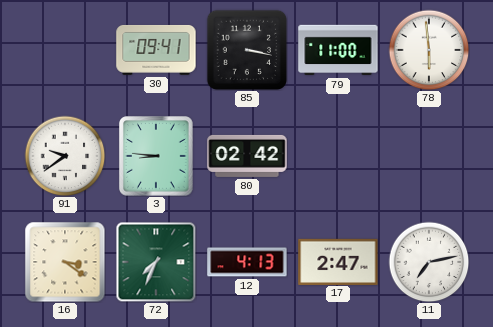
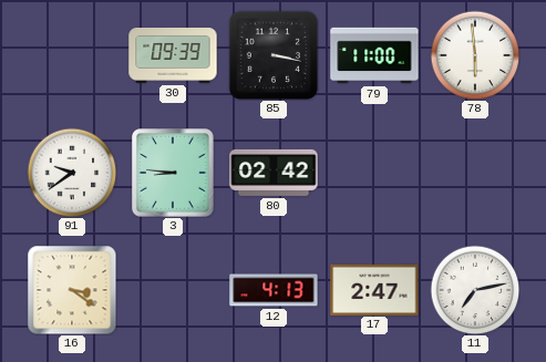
30: 09:41 -> 09:39 (173, 55)
72: 7:34 -> none (156, 262)
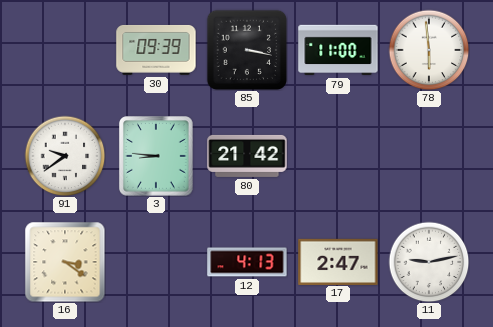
80: 02:42 -> 21:42 (247, 156)
11: 7:13 -> 9:13 (429, 262)
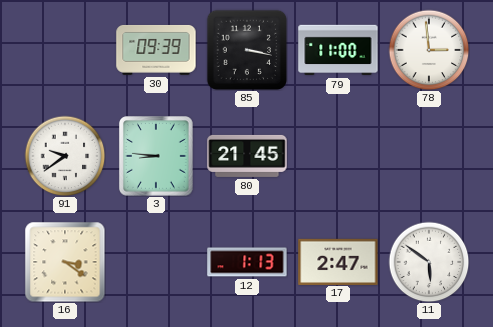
78: 5:59 -> 2:59 (429, 50)
80: 21:42 -> 21:45 (247, 156)
12: 4:13 -> 1:13 (247, 262)
11: 9:13 -> 5:51 (429, 262)
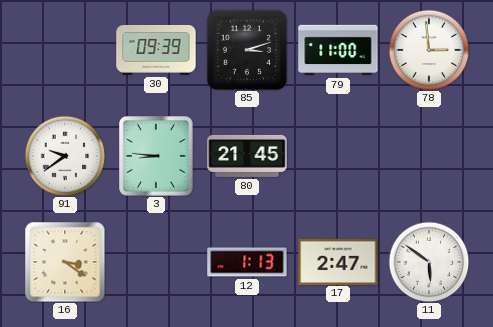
85: 3:17 -> 3:12 (246, 49)
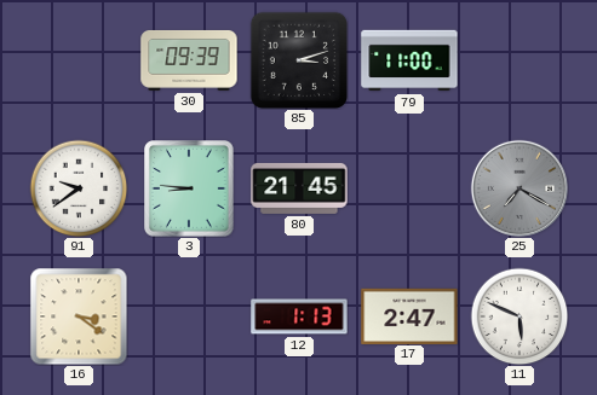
78: 2:59 -> none (429, 50)
25: none -> 7:20 (518, 187)
11: 5:51 -> 5:49 (519, 316)
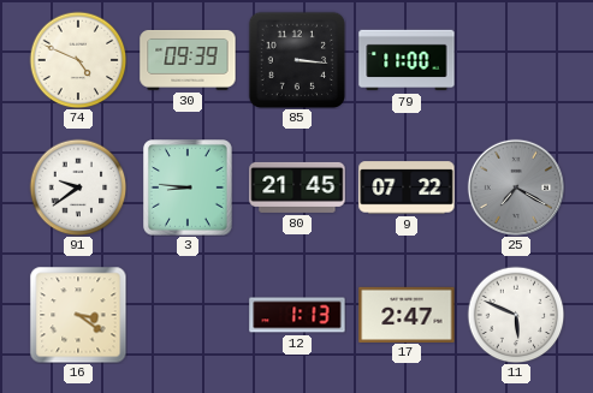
74: none -> 4:49 (78, 60)
85: 3:12 -> 3:16 (296, 59)
9: none -> 07:22 (407, 187)
